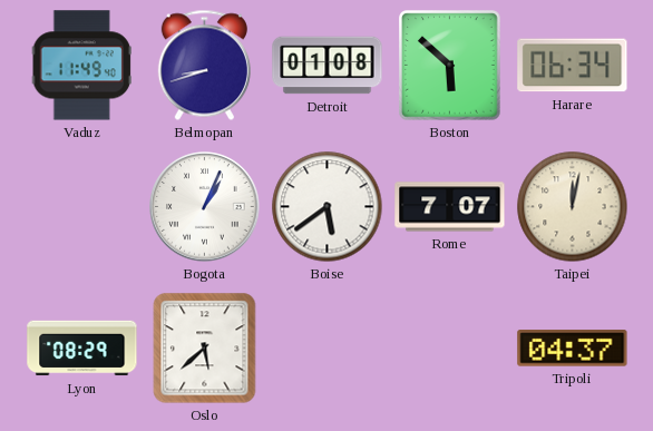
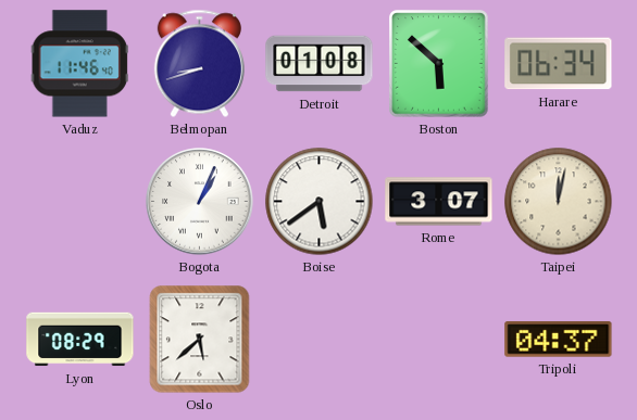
Vaduz: 11:49 -> 11:46 (79, 64)
Rome: 7:07 -> 3:07 (439, 202)
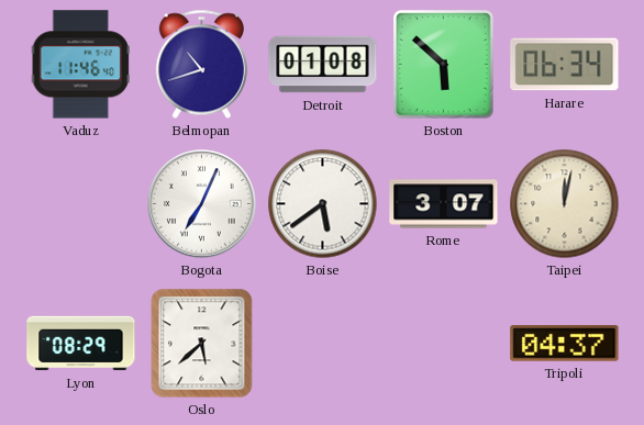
Belmopan: 8:42 -> 10:42 (201, 65)
Bogota: 1:04 -> 7:04 (202, 204)
